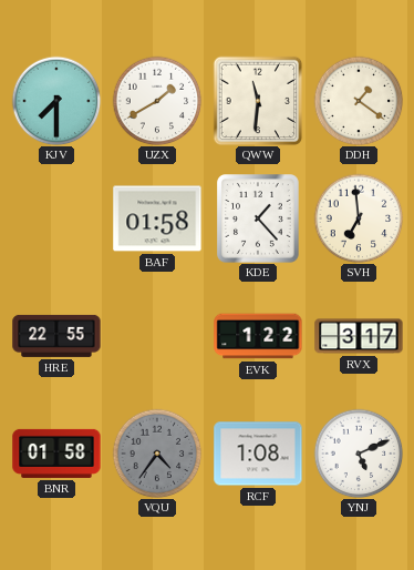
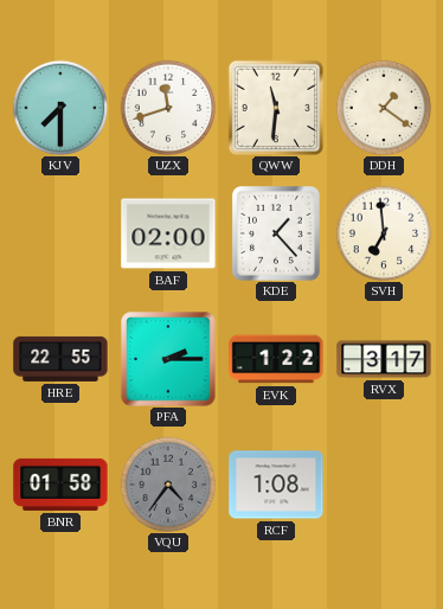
UZX: 1:40 -> 11:42 (168, 108)
BAF: 01:58 -> 02:00 (168, 233)
PFA: none -> 2:15 (168, 359)
YNJ: 5:11 -> none (359, 454)
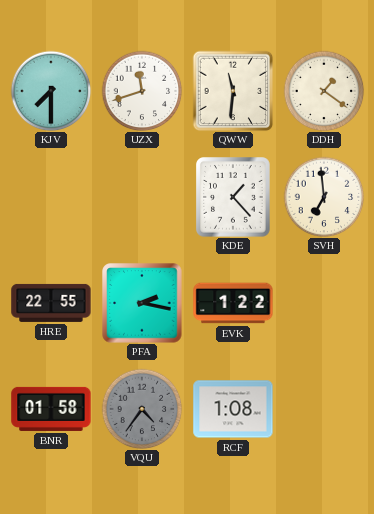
BAF: 02:00 -> none (168, 233)
PFA: 2:15 -> 2:17 (142, 303)
RVX: 3:17 -> none (384, 359)
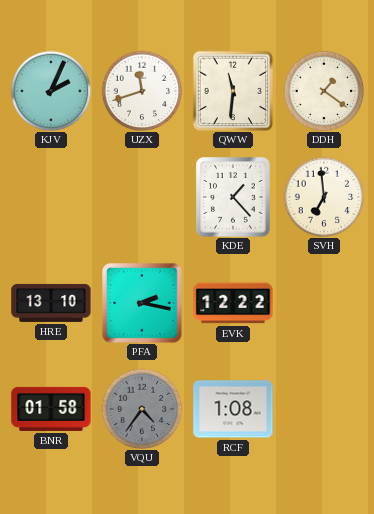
KJV: 7:30 -> 2:04 (51, 91)
HRE: 22:55 -> 13:10 (51, 303)
EVK: 1:22 -> 12:22 (233, 303)
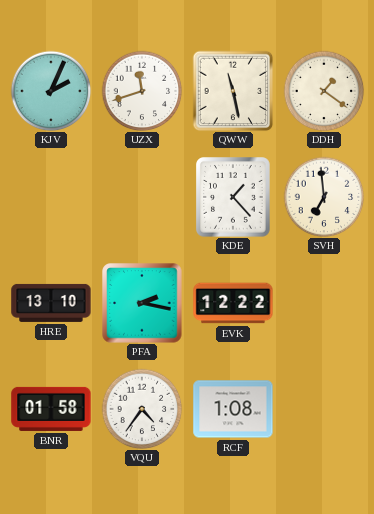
QWW: 11:31 -> 11:28 (233, 91)
VQU dial: grey -> white (142, 409)
